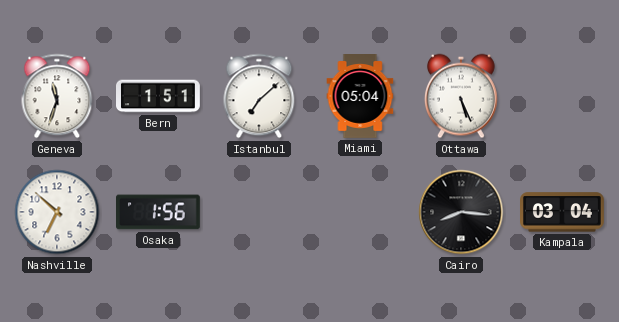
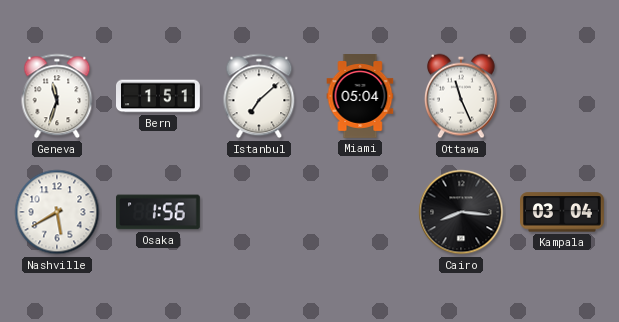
Ottawa: 5:26 -> 11:26 (461, 96)
Nashville: 6:52 -> 5:40 (57, 212)
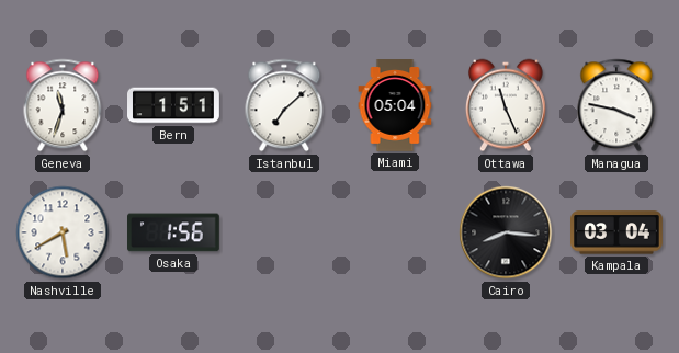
Managua: none -> 3:47 (616, 105)
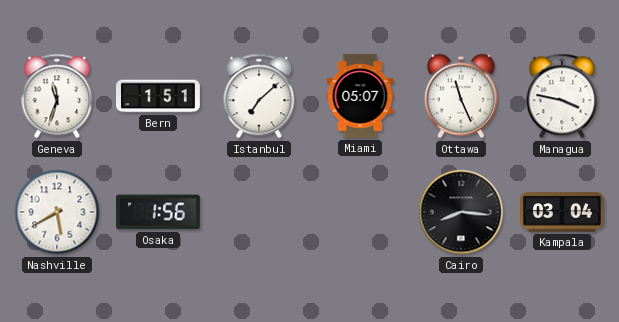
Miami: 05:04 -> 05:07 (360, 97)
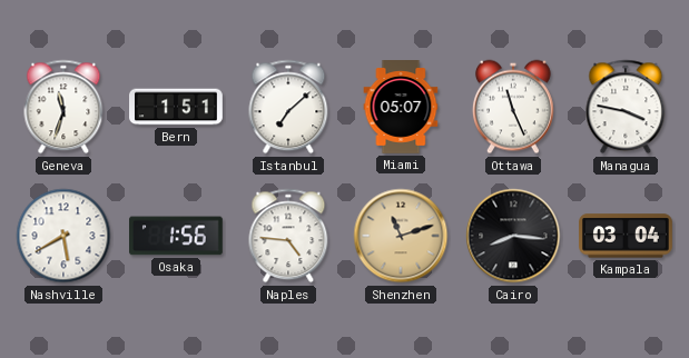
Naples: none -> 4:46 (288, 236)
Shenzhen: none -> 11:12 (401, 236)
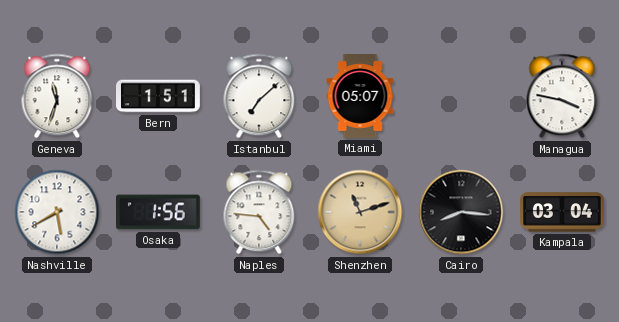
Ottawa: 11:26 -> none (513, 107)
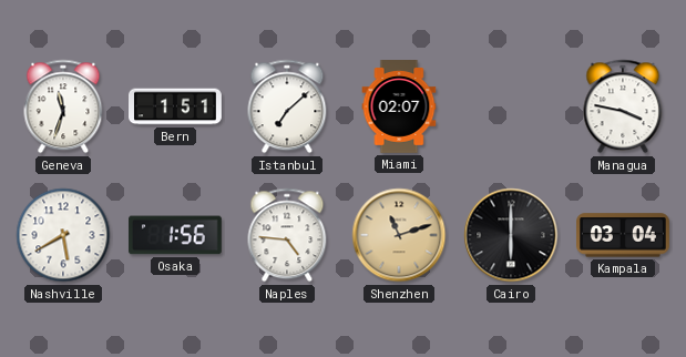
Miami: 05:07 -> 02:07 (399, 108)
Cairo: 8:16 -> 6:00 (511, 235)
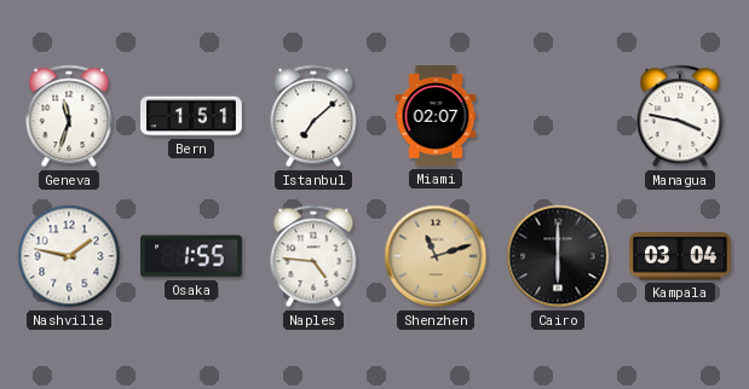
Nashville: 5:40 -> 1:47 (69, 256)
Osaka: 1:56 -> 1:55 (192, 256)
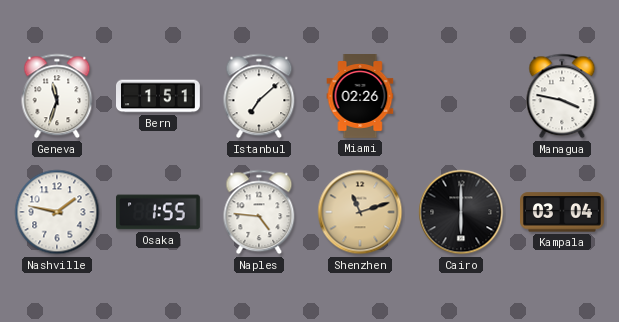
Miami: 02:07 -> 02:26 (360, 97)
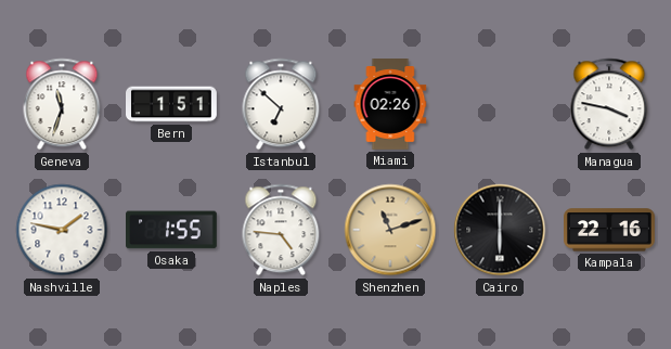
Istanbul: 7:08 -> 6:52 (281, 104)
Kampala: 03:04 -> 22:16 (610, 230)
